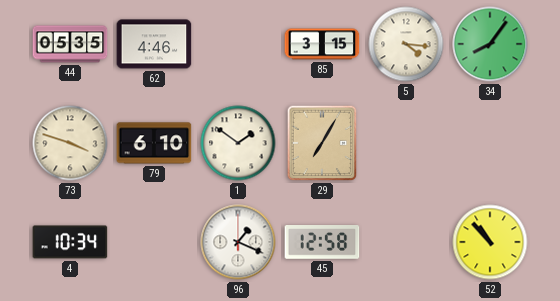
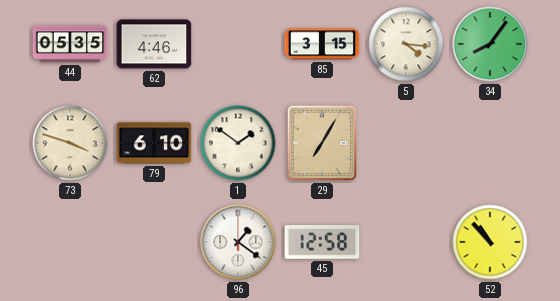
4: 10:34 -> none (70, 242)
96: 1:19 -> 1:21 (238, 242)
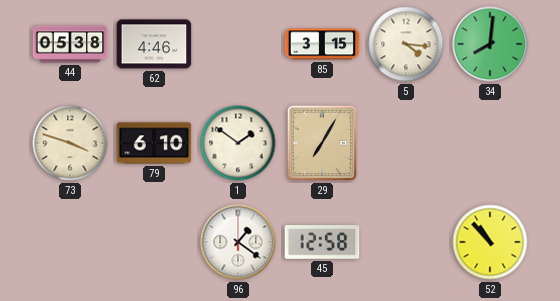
44: 05:35 -> 05:38 (70, 44)
34: 8:06 -> 8:01 (490, 44)
